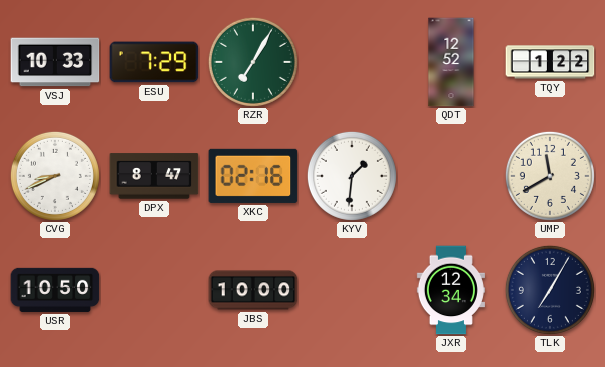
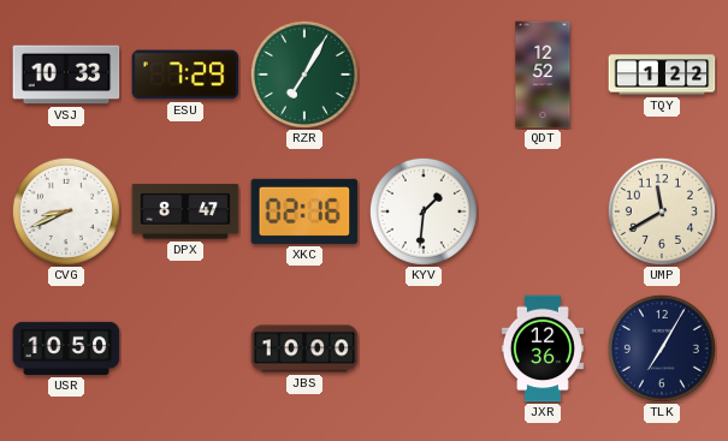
JXR: 12:34 -> 12:36 (543, 348)
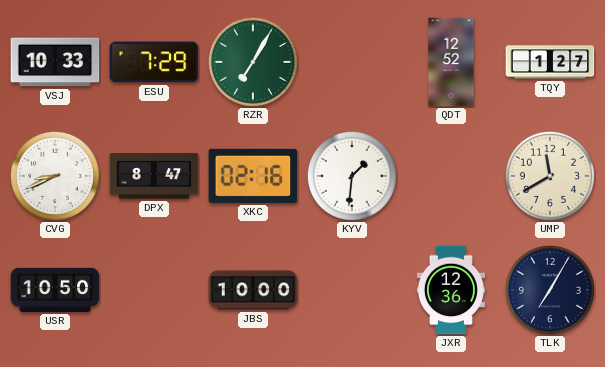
TQY: 1:22 -> 1:27 (550, 62)
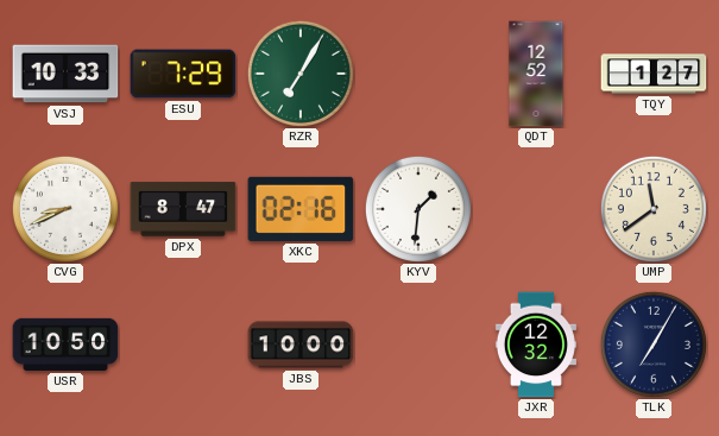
UMP: 11:40 -> 11:39 (654, 209)
JXR: 12:36 -> 12:32 (536, 345)
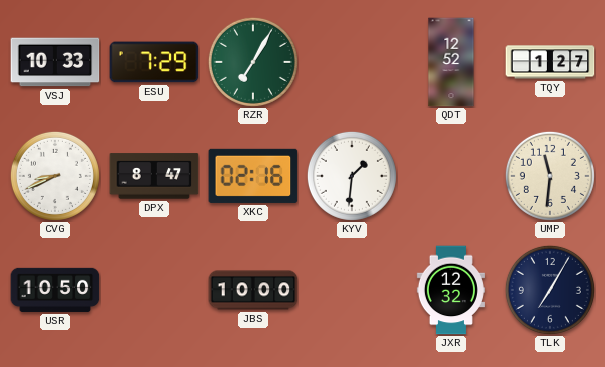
UMP: 11:39 -> 11:31 (550, 176)
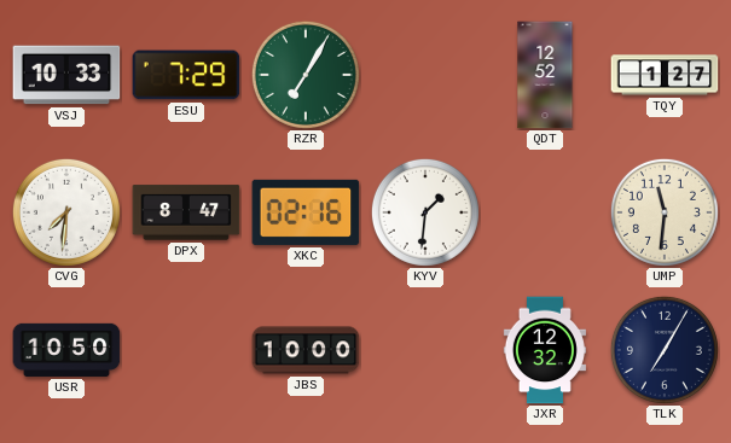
CVG: 8:41 -> 7:31 (66, 212)
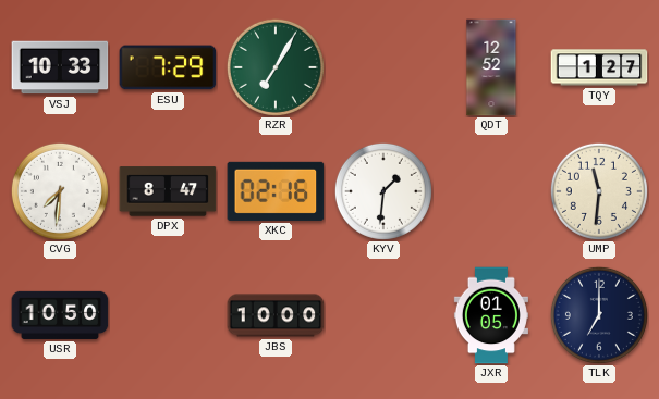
JXR: 12:32 -> 01:05 (491, 315)
TLK: 7:05 -> 7:00 (599, 315)
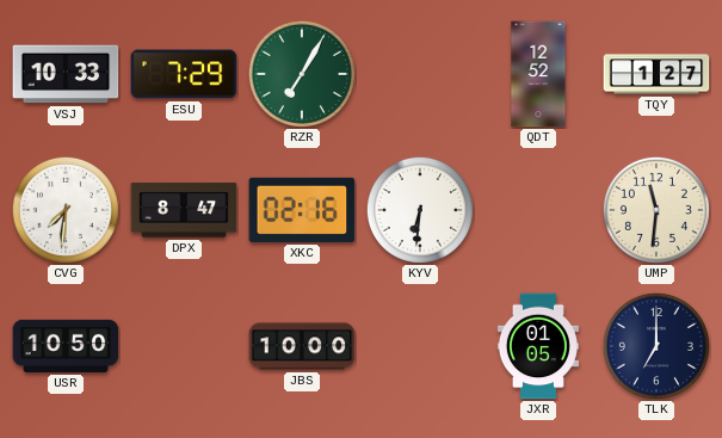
KYV: 1:31 -> 6:31 (420, 210)
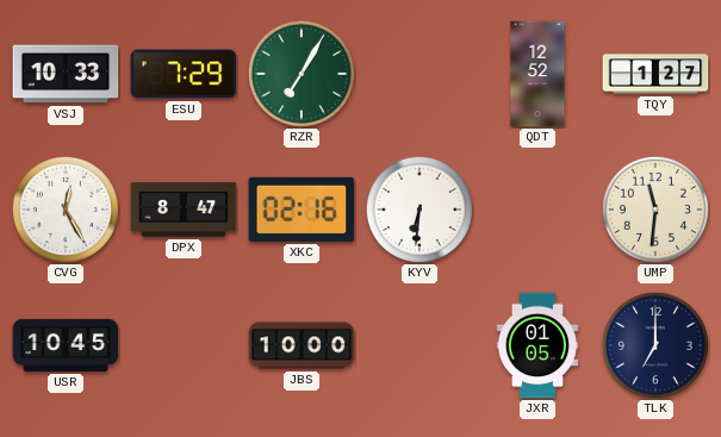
CVG: 7:31 -> 12:25 (66, 210)
USR: 10:50 -> 10:45 (66, 345)
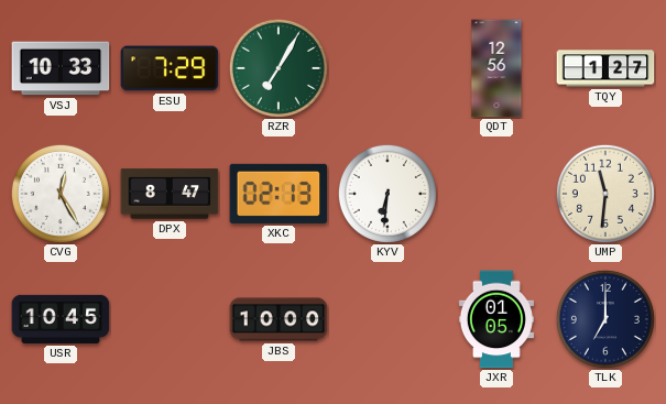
QDT: 12:52 -> 12:56 (496, 68)
XKC: 02:16 -> 02:13 (279, 194)
